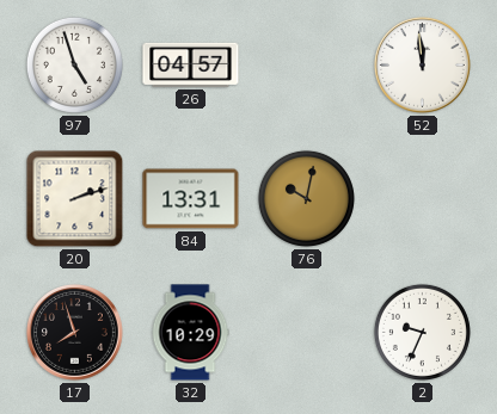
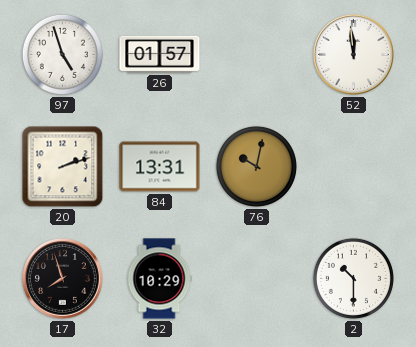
26: 04:57 -> 01:57 (160, 54)
2: 9:34 -> 10:30 (353, 278)
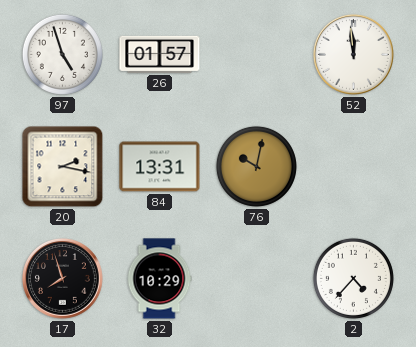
20: 2:12 -> 2:17 (63, 167)
2: 10:30 -> 4:37 (353, 278)
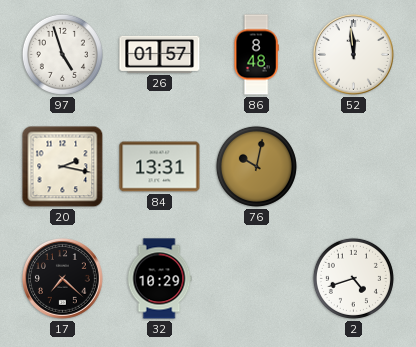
86: none -> 8:48 (256, 55)
17: 7:57 -> 7:22 (62, 278)
2: 4:37 -> 4:42 (353, 278)
